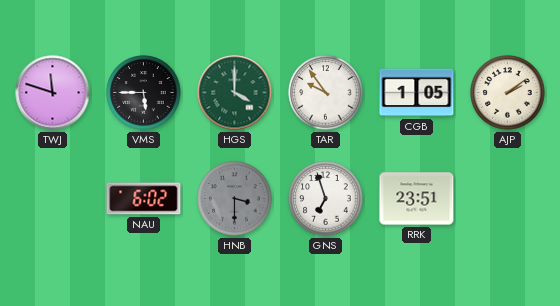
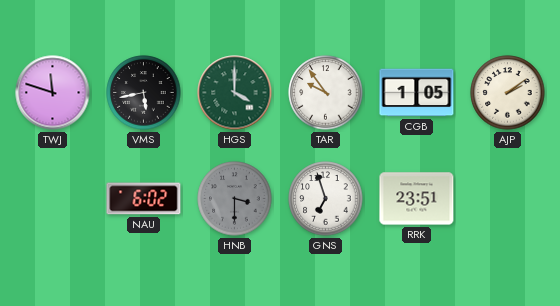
VMS: 5:45 -> 5:43 (144, 93)
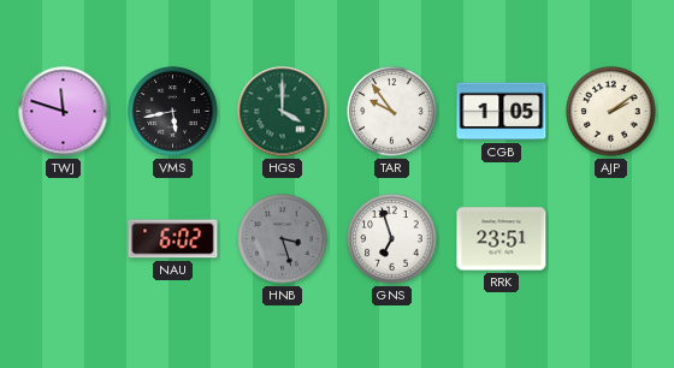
HNB: 3:30 -> 3:27 (283, 239)
